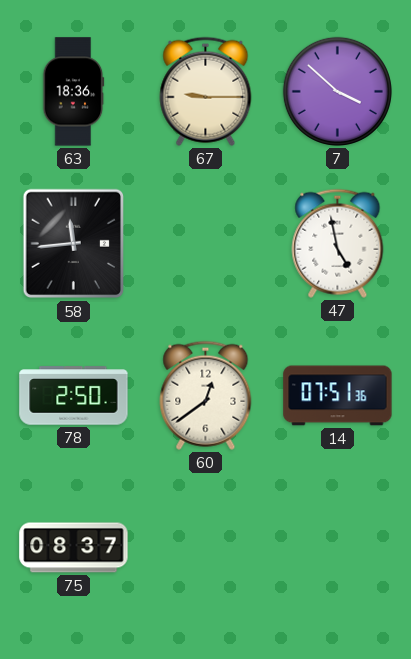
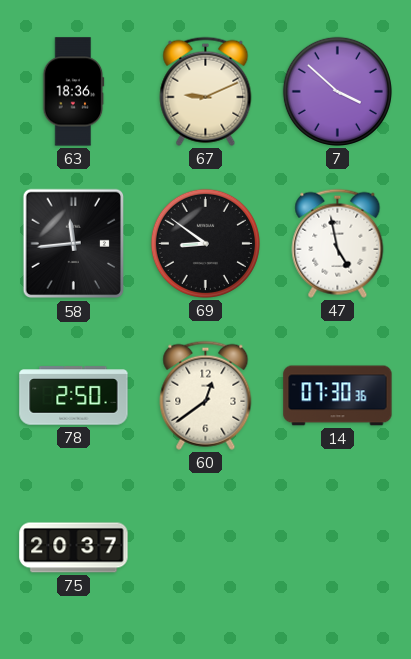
67: 9:15 -> 9:11 (206, 91)
69: none -> 8:51 (205, 243)
14: 07:51 -> 07:30 (338, 396)
75: 08:37 -> 20:37 (74, 548)
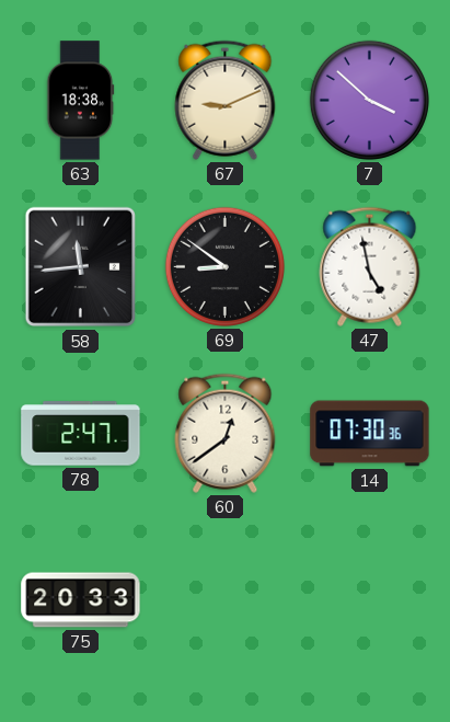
63: 18:36 -> 18:38 (81, 101)
78: 2:50 -> 2:47 (81, 434)
75: 20:37 -> 20:33 (81, 600)
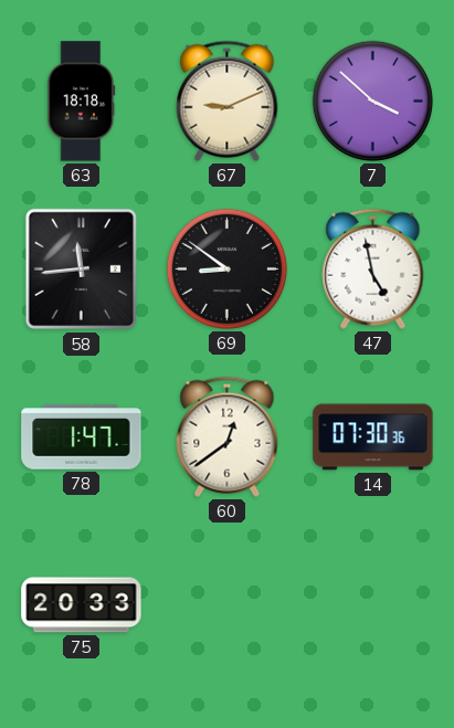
63: 18:38 -> 18:18 (82, 102)
78: 2:47 -> 1:47 (82, 437)
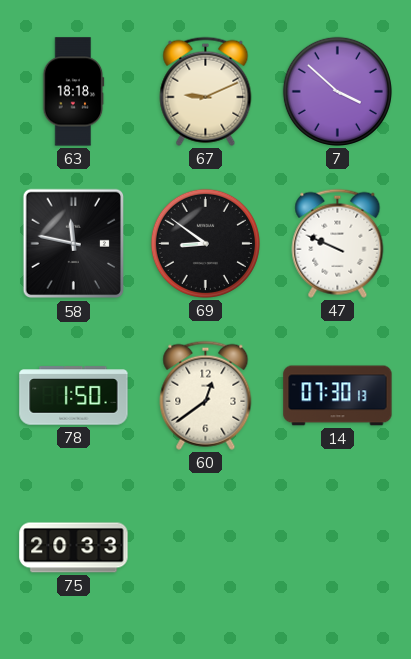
58: 11:44 -> 11:47 (74, 244)
47: 4:58 -> 9:49 (338, 243)
78: 1:47 -> 1:50 (74, 396)
14: 07:30:36 -> 07:30:13 (338, 396)
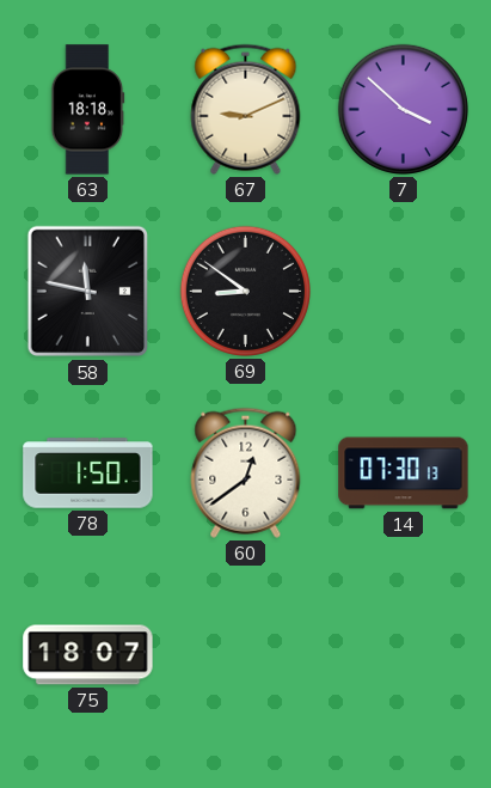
47: 9:49 -> none (338, 243)
75: 20:33 -> 18:07 (88, 655)
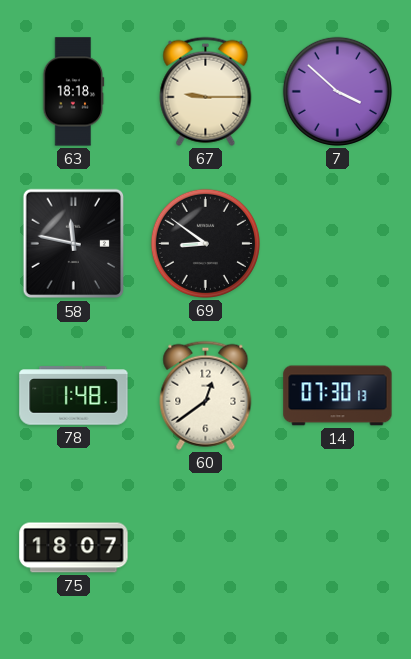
67: 9:11 -> 9:15 (206, 91)
78: 1:50 -> 1:48 (74, 396)
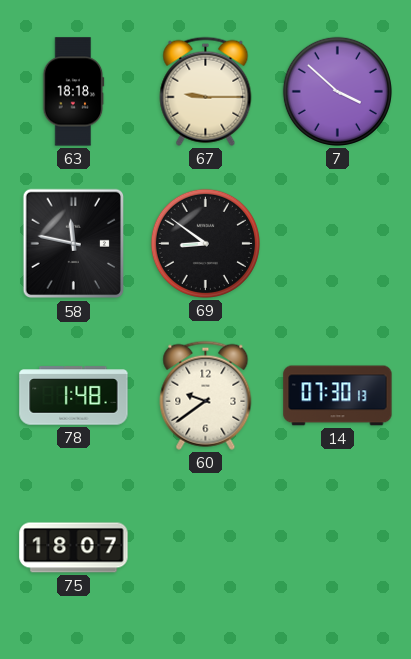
60: 12:39 -> 9:39 (206, 395)
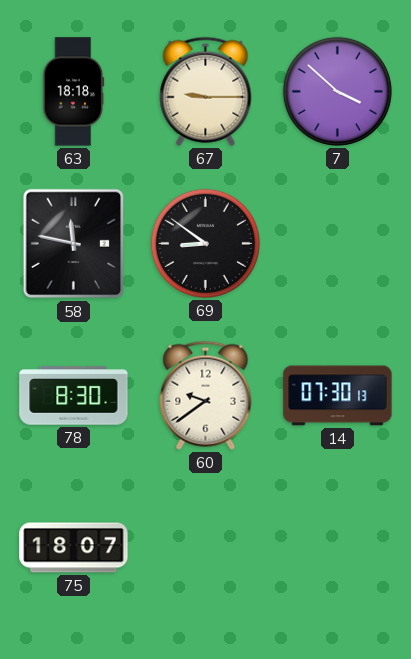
78: 1:48 -> 8:30 (74, 396)
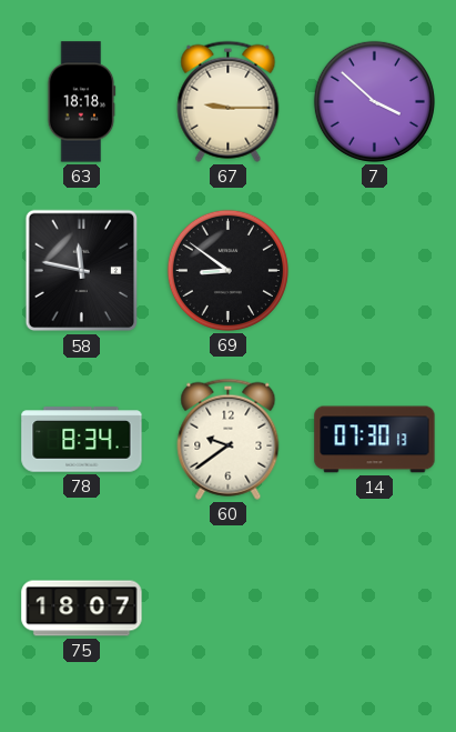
78: 8:30 -> 8:34 (82, 440)
